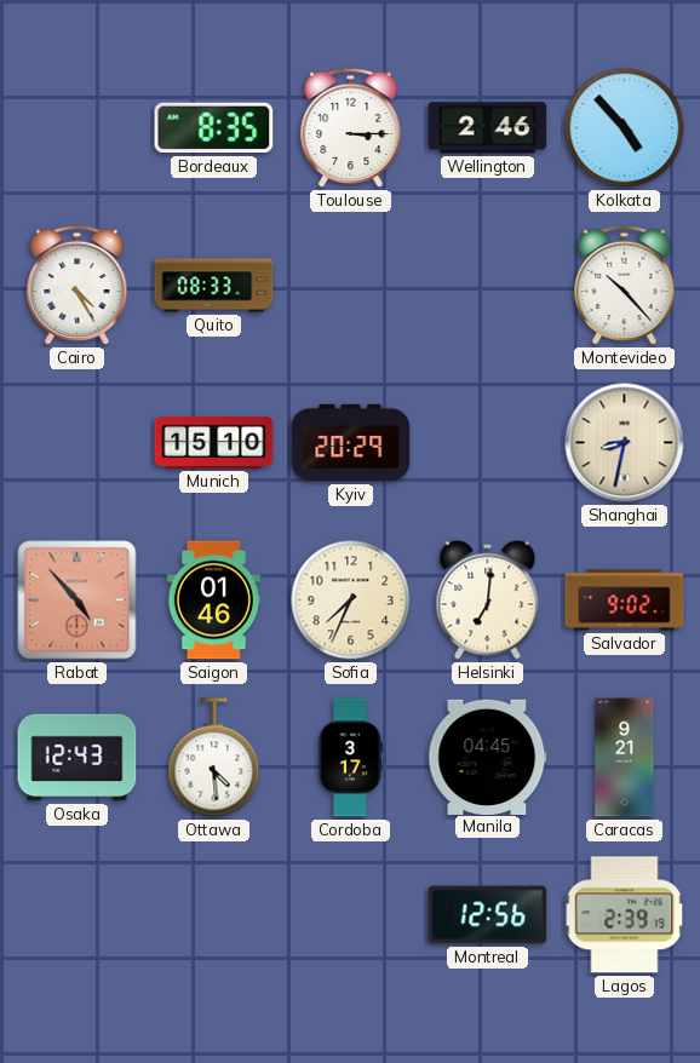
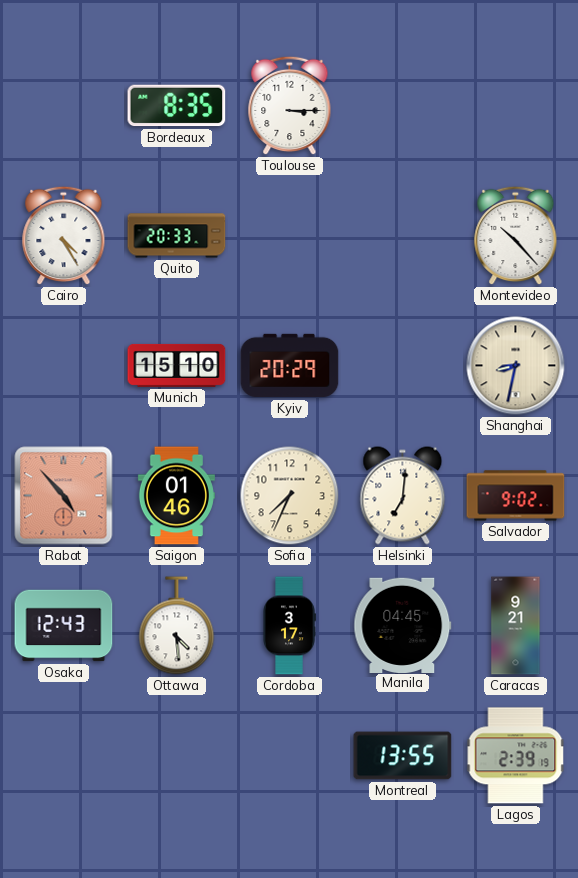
Wellington: 2:46 -> none (488, 128)
Kolkata: 4:53 -> none (625, 128)
Quito: 08:33 -> 20:33 (177, 236)
Montreal: 12:56 -> 13:55 (403, 756)
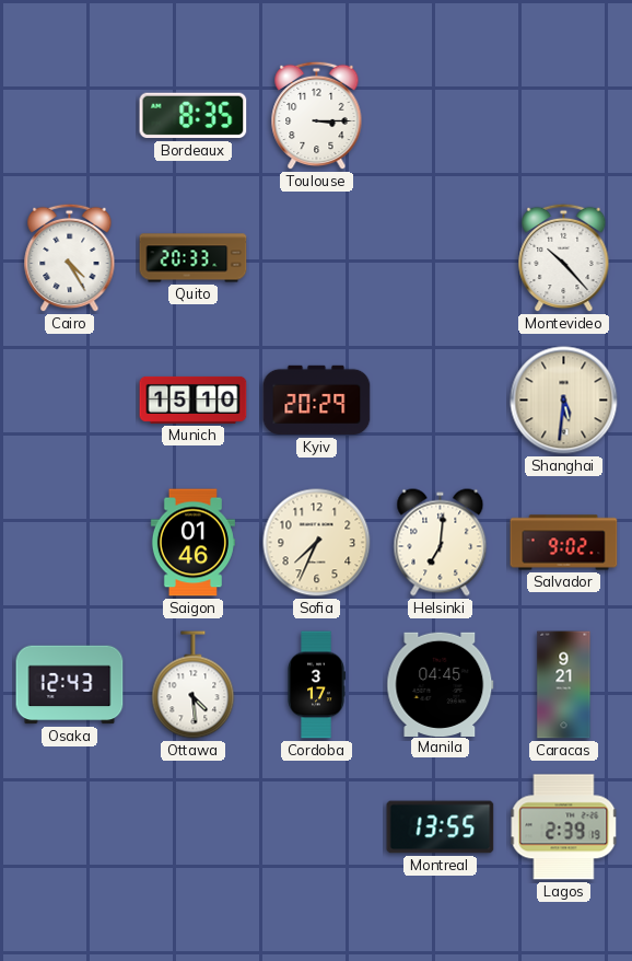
Shanghai: 8:32 -> 5:31 (564, 401)
Rabat: 4:53 -> none (64, 496)
